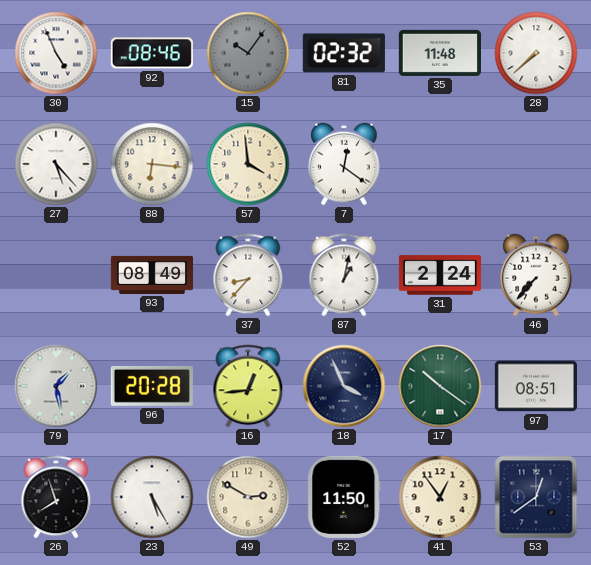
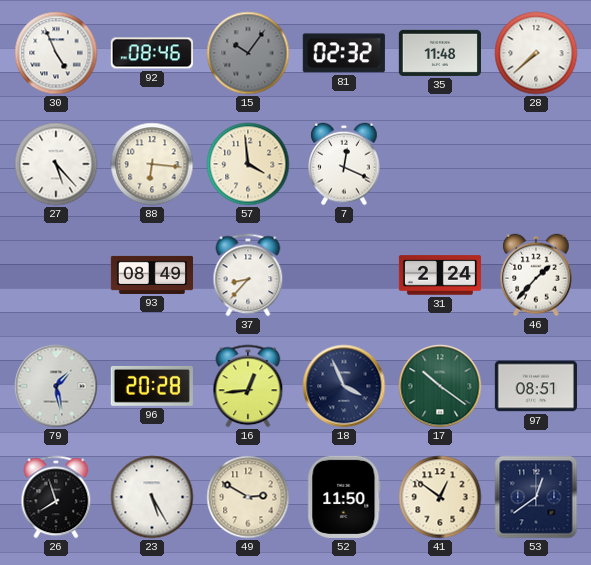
7: 12:21 -> 12:19 (344, 164)
87: 1:02 -> none (344, 275)
46: 7:37 -> 1:37 (536, 275)
41: 12:54 -> 12:51 (440, 497)
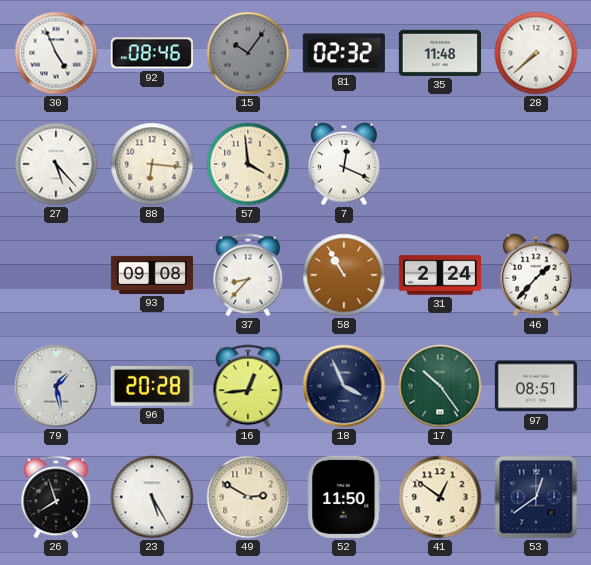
93: 08:49 -> 09:08 (151, 275)
58: none -> 10:55 (344, 275)
17: 10:21 -> 10:24 (440, 386)
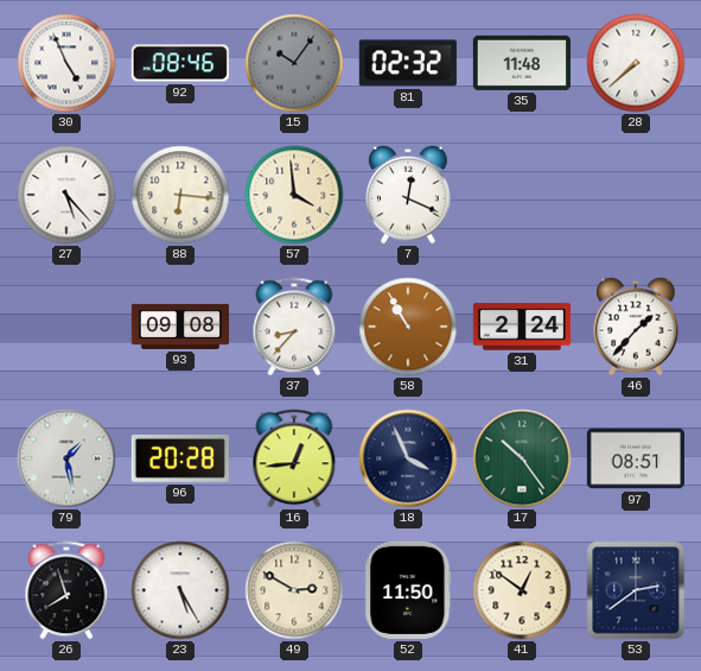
53: 12:39 -> 2:39 (636, 590)
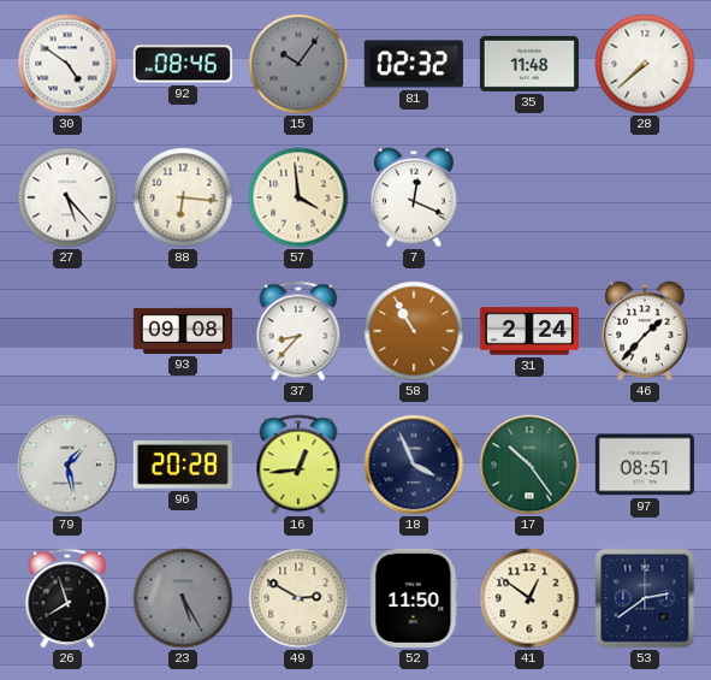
30: 4:56 -> 4:51 (67, 64)
23 dial: white -> grey (183, 598)
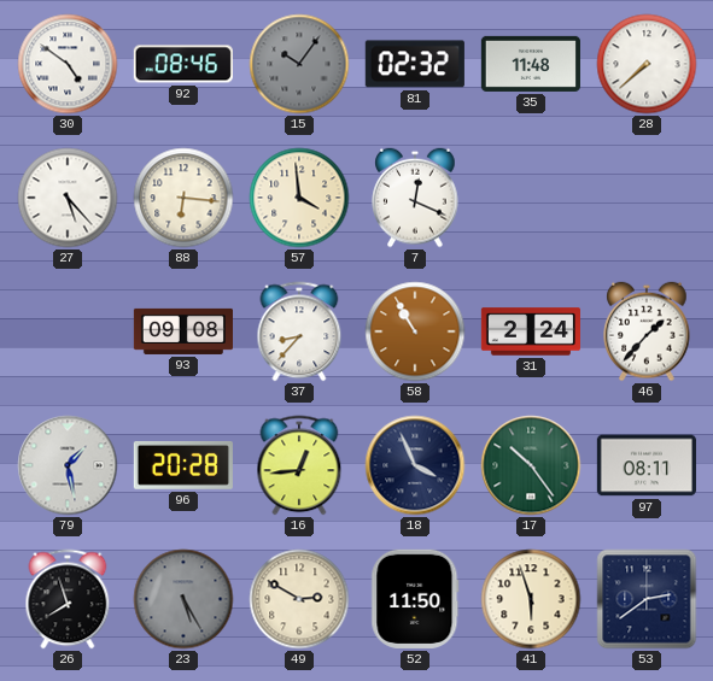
97: 08:51 -> 08:11 (647, 465)
41: 12:51 -> 5:57 (531, 599)
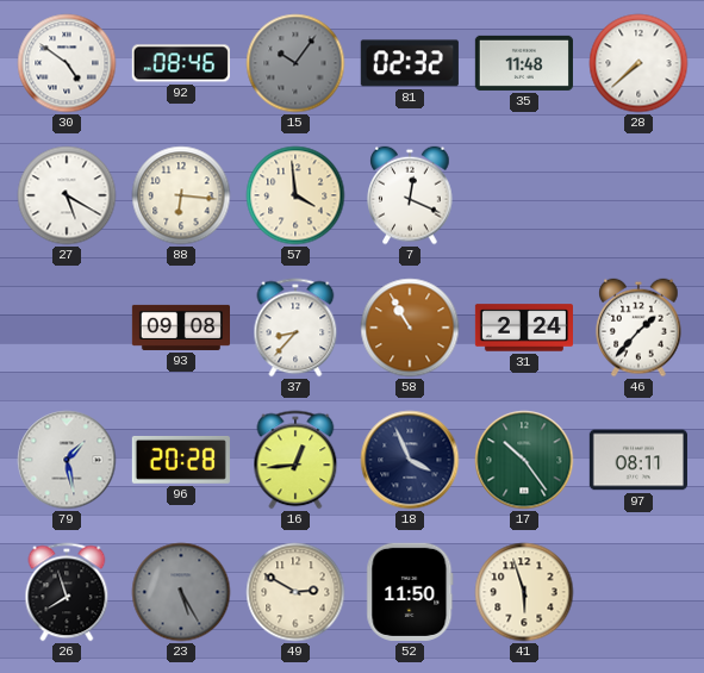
27: 5:23 -> 5:20 (67, 195)
53: 2:39 -> none (647, 599)
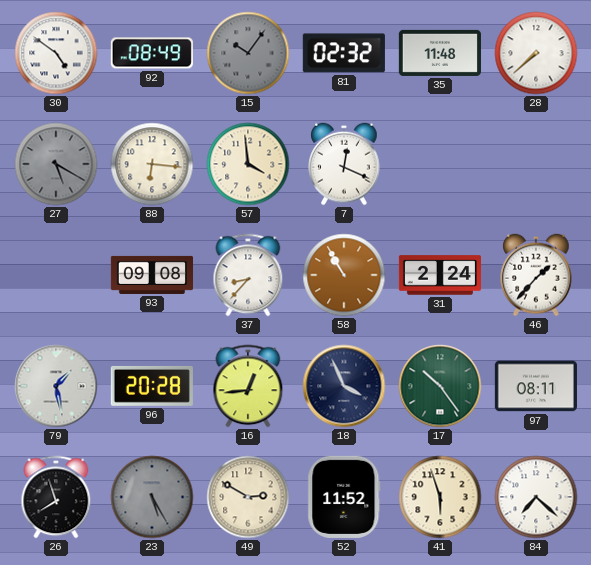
92: 08:46 -> 08:49 (152, 53)
27 dial: white -> grey (56, 164)
52: 11:50 -> 11:52 (344, 497)
84: none -> 7:22 (536, 497)
